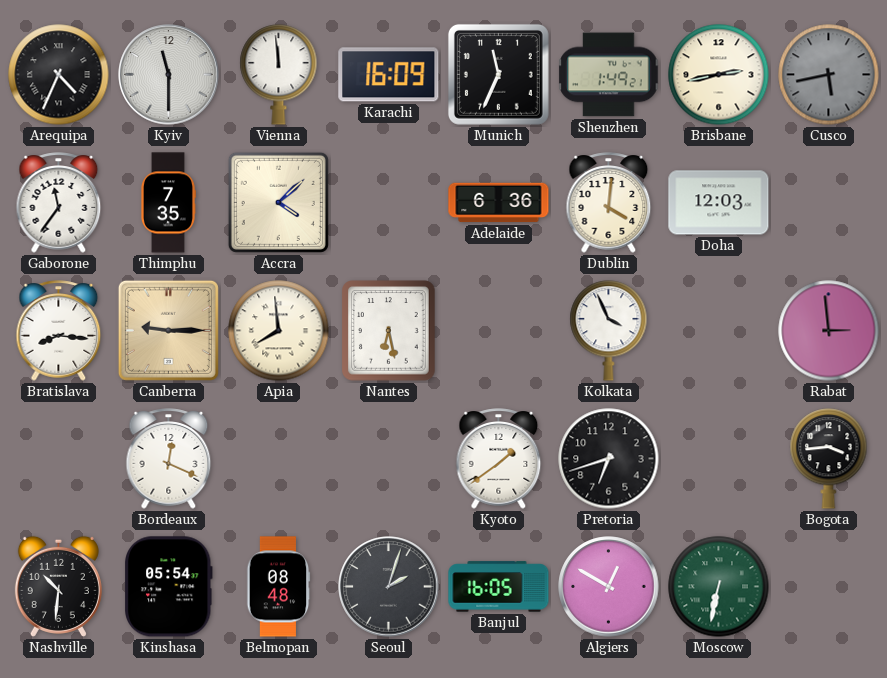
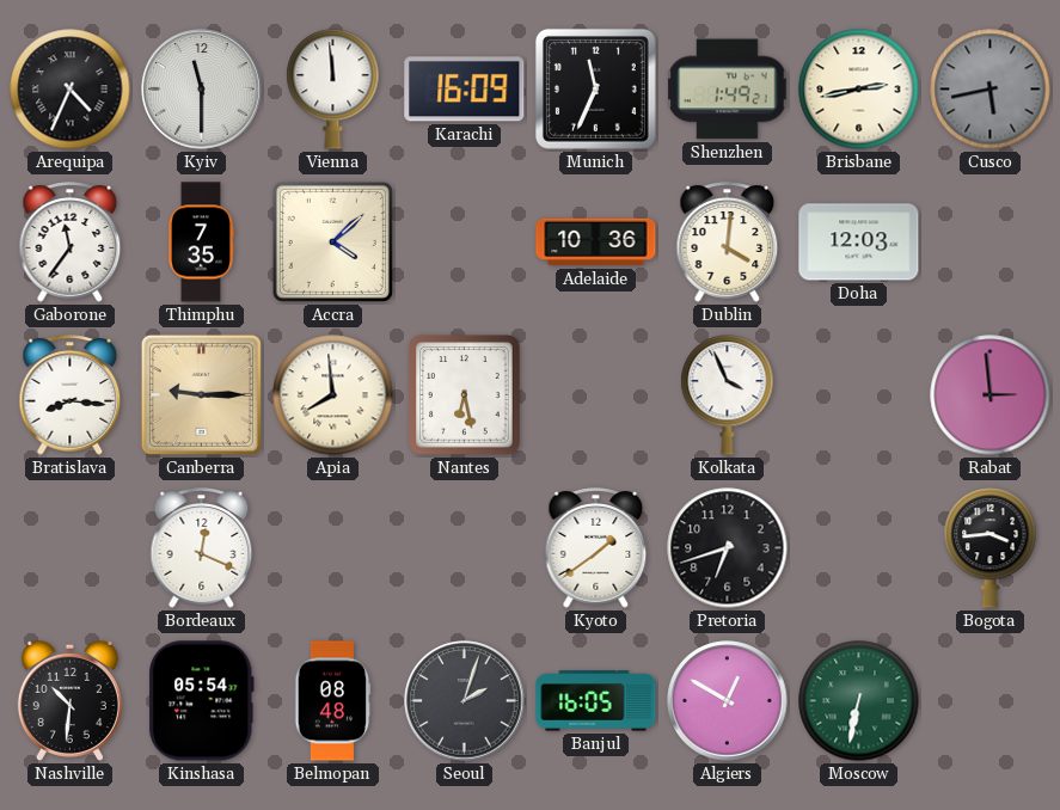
Adelaide: 6:36 -> 10:36 (596, 243)
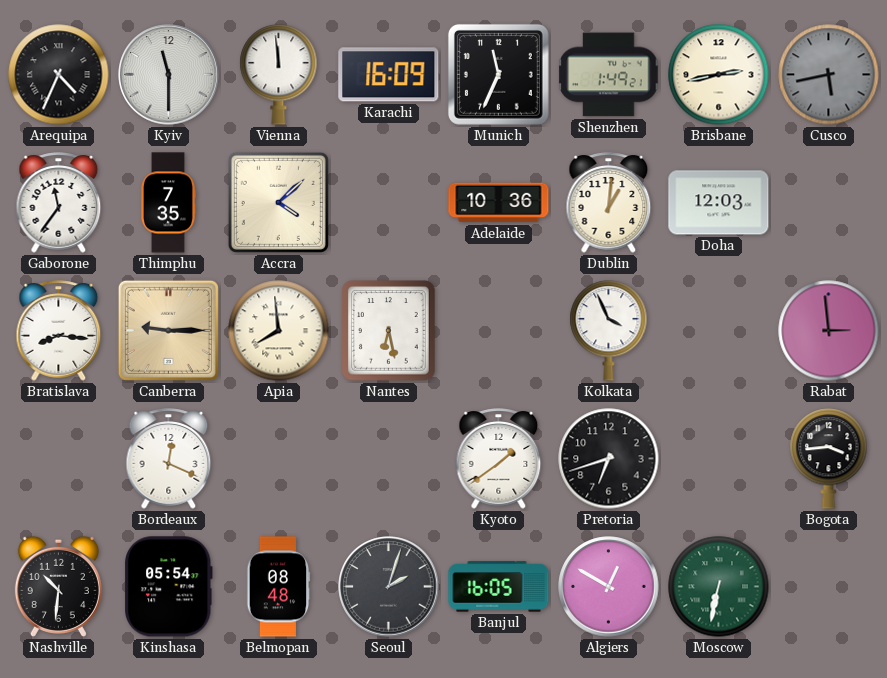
Dublin: 4:01 -> 1:01 (609, 203)
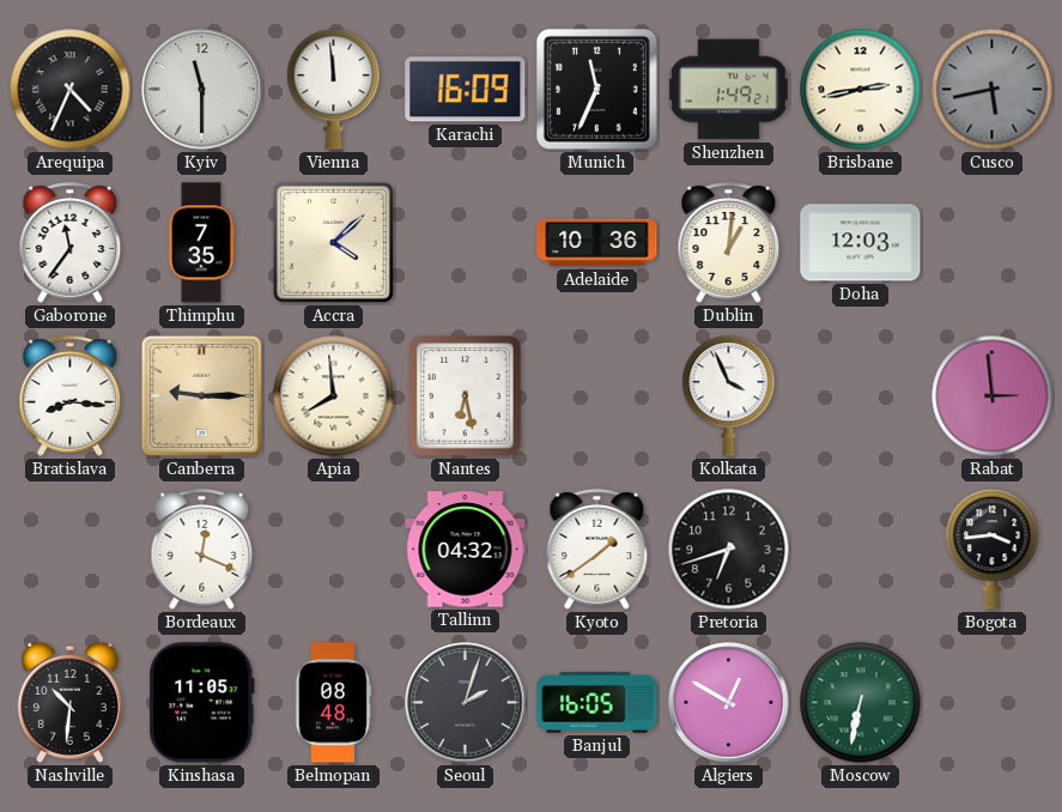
Tallinn: none -> 04:32 (466, 550)
Kinshasa: 05:54 -> 11:05 (201, 703)
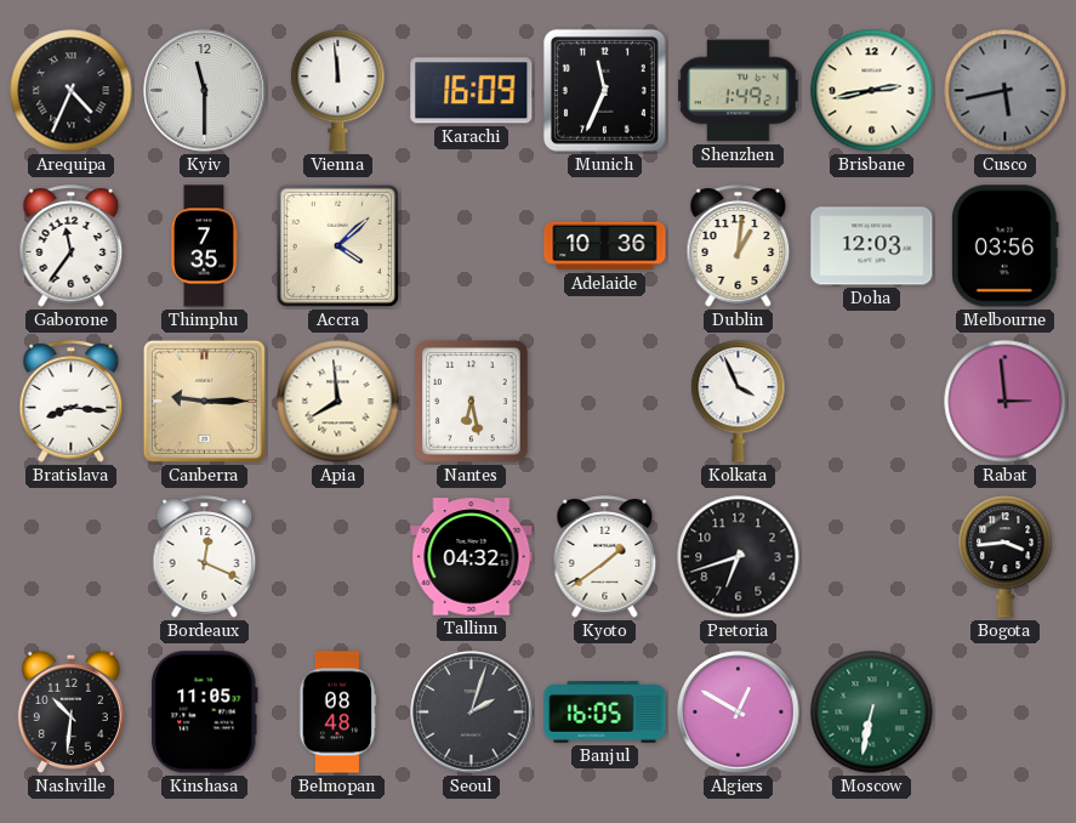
Melbourne: none -> 03:56 (1006, 246)
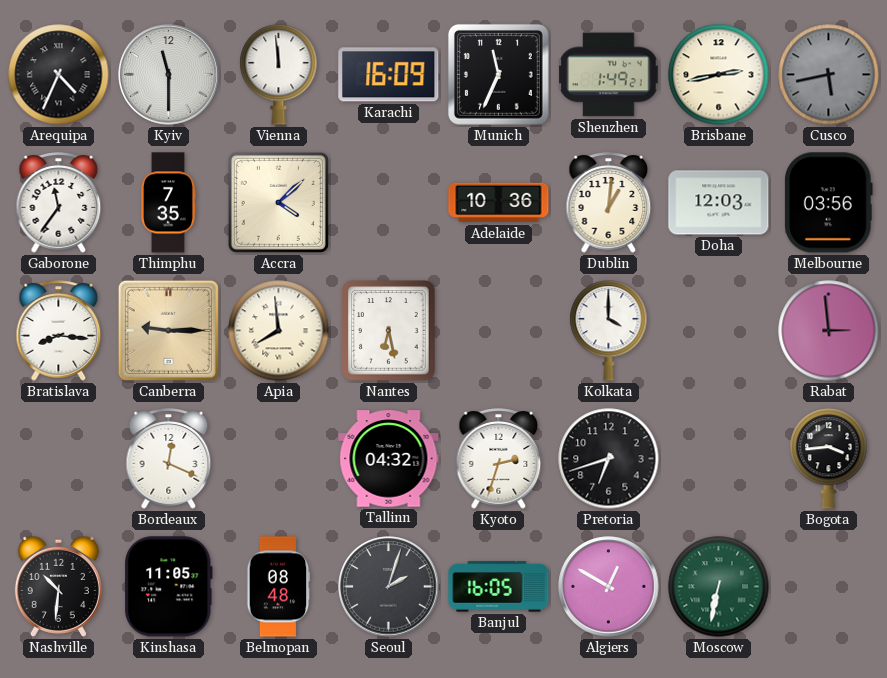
Kolkata: 3:56 -> 4:00 (609, 331)
Kyoto: 1:39 -> 2:33 (499, 459)
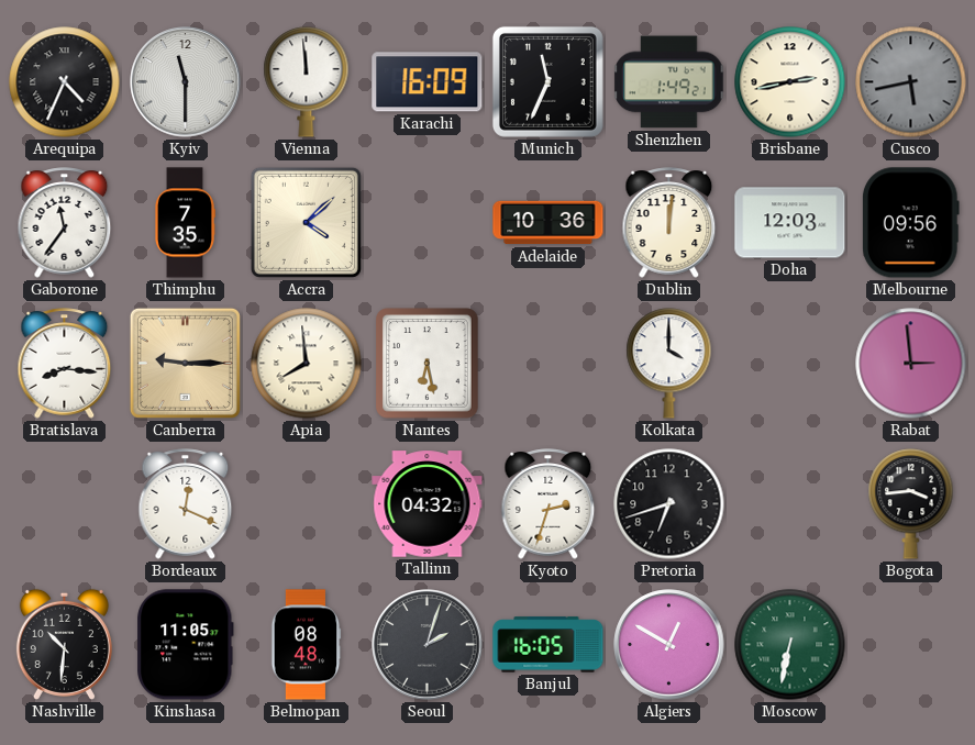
Dublin: 1:01 -> 12:01 (669, 223)
Melbourne: 03:56 -> 09:56 (911, 223)
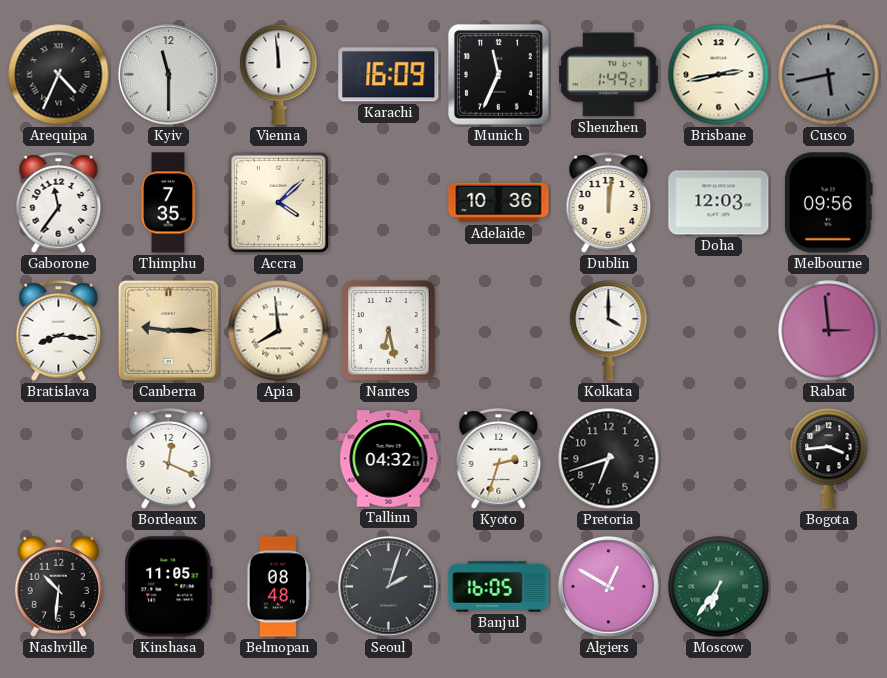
Moscow: 6:32 -> 6:36 (719, 587)
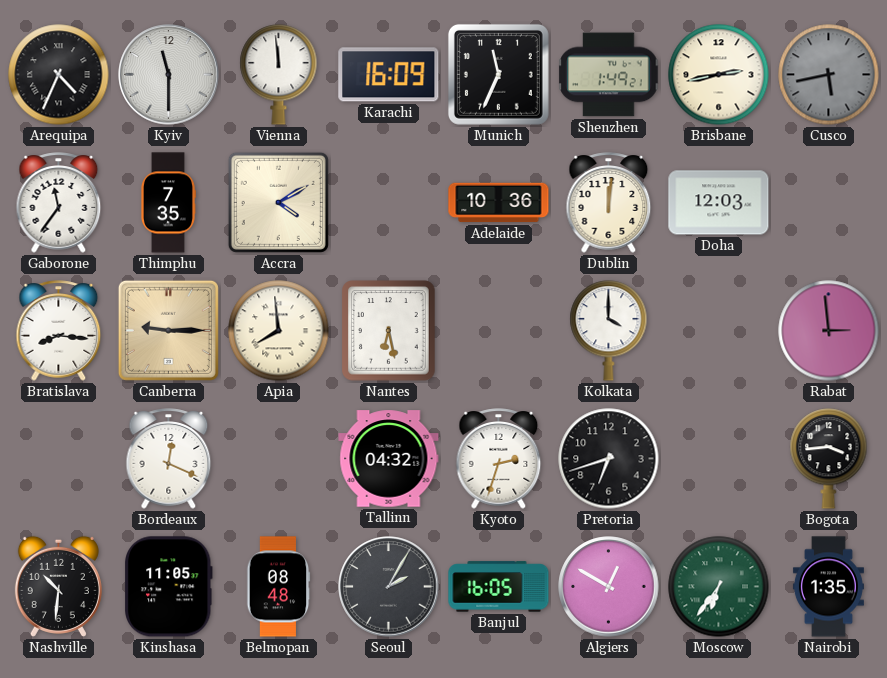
Accra: 4:08 -> 4:10 (278, 202)
Melbourne: 09:56 -> none (829, 203)
Seoul: 2:03 -> 2:05 (389, 587)
Nairobi: none -> 1:35 (828, 587)
